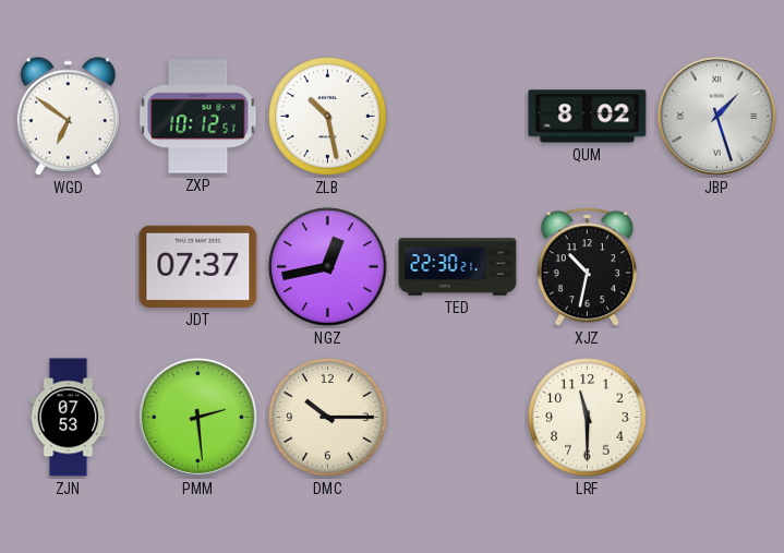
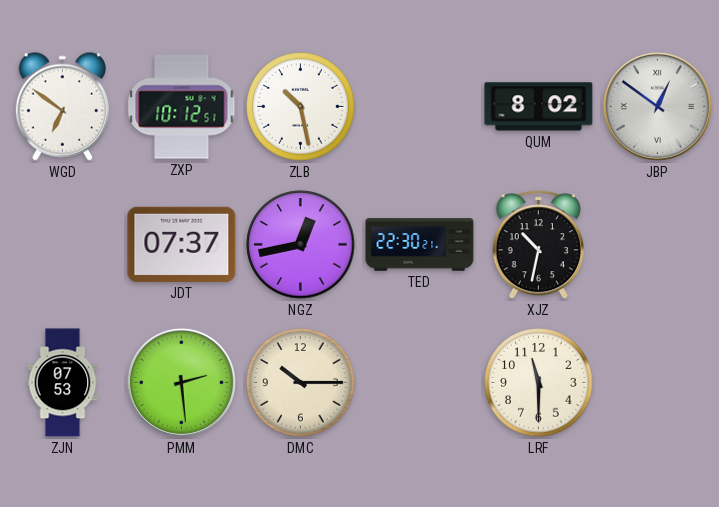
JBP: 1:27 -> 12:51 (657, 106)
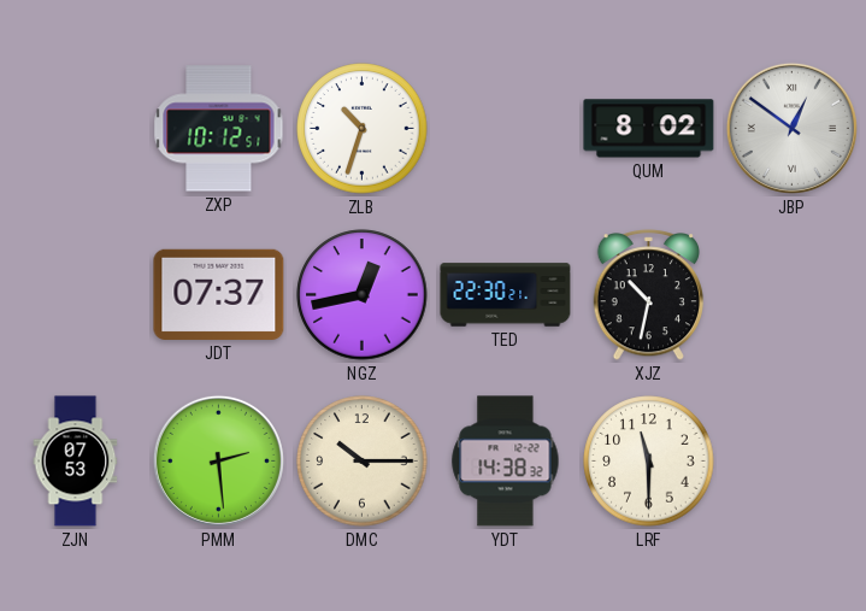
WGD: 6:51 -> none (62, 106)
ZLB: 10:28 -> 10:33 (363, 129)
YDT: none -> 14:38 (506, 462)
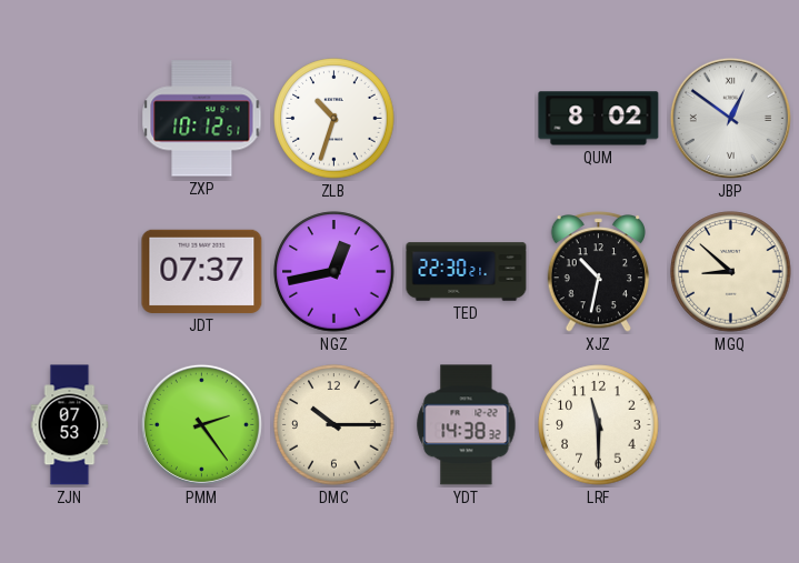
MGQ: none -> 8:52 (731, 272)
PMM: 2:29 -> 2:24 (201, 424)
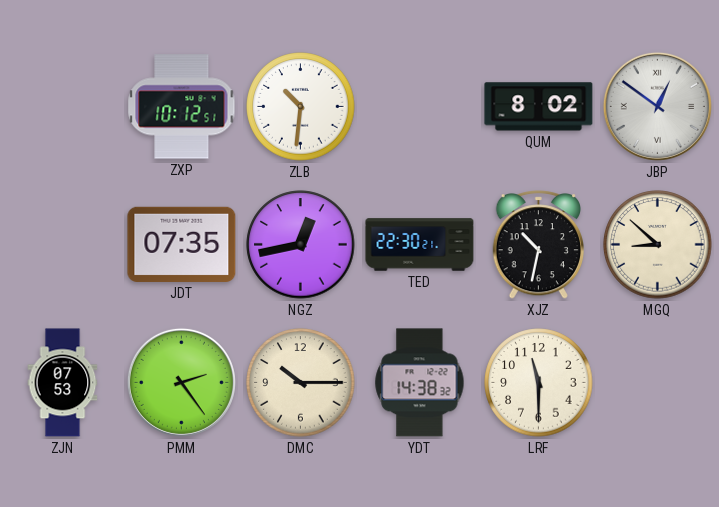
ZLB: 10:33 -> 10:31 (301, 107)
JDT: 07:37 -> 07:35 (182, 244)
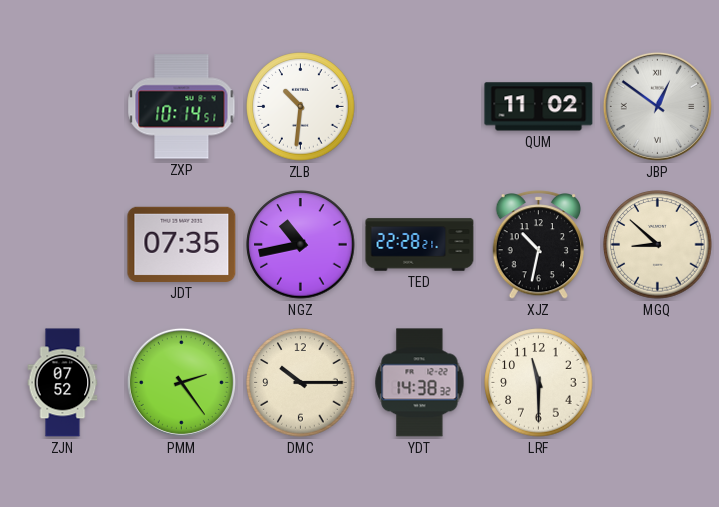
ZXP: 10:12 -> 10:14 (182, 107)
QUM: 8:02 -> 11:02 (539, 107)
NGZ: 12:43 -> 10:43 (301, 245)
TED: 22:30 -> 22:28 (420, 245)
ZJN: 07:53 -> 07:52 (63, 383)
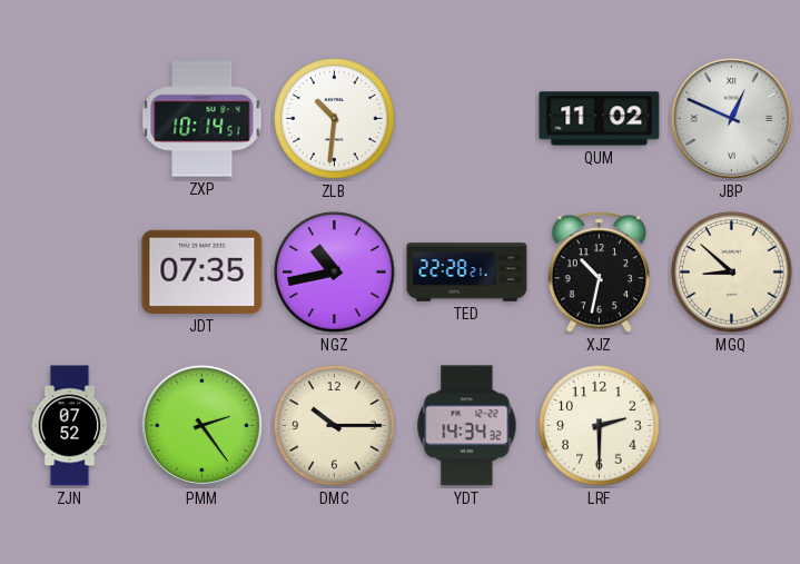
JBP: 12:51 -> 12:49 (731, 118)
YDT: 14:38 -> 14:34 (467, 426)
LRF: 11:30 -> 2:30 (600, 426)
